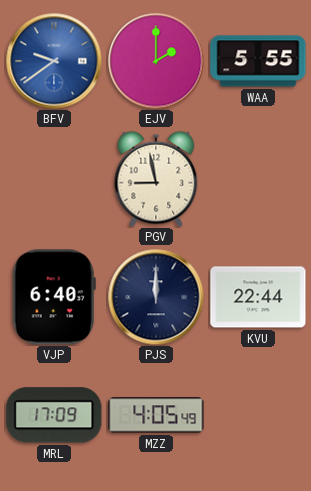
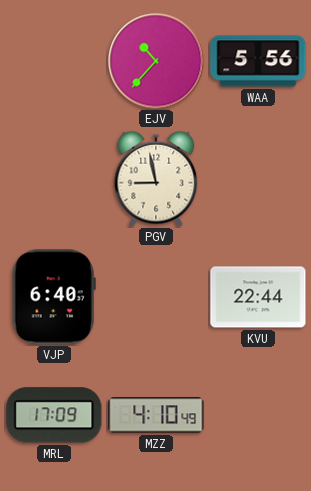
BFV: 9:39 -> none (54, 61)
EJV: 2:00 -> 10:37 (156, 61)
WAA: 5:55 -> 5:56 (258, 61)
PJS: 12:00 -> none (156, 297)
MZZ: 4:05 -> 4:10 (156, 415)
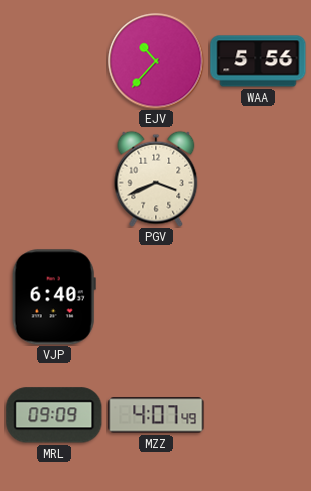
PGV: 8:58 -> 3:41 (156, 179)
KVU: 22:44 -> none (258, 297)
MRL: 17:09 -> 09:09 (54, 415)
MZZ: 4:10 -> 4:07 (156, 415)
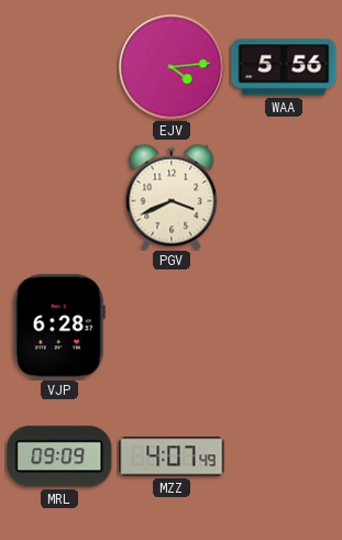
EJV: 10:37 -> 4:14 (172, 67)
VJP: 6:40 -> 6:28 (59, 327)
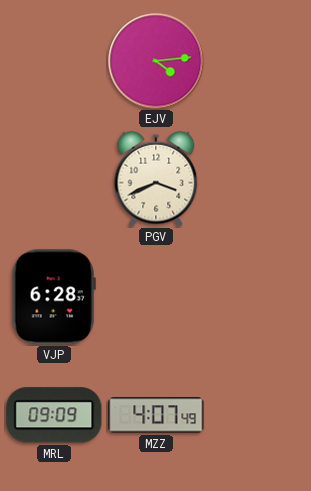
WAA: 5:56 -> none (284, 67)
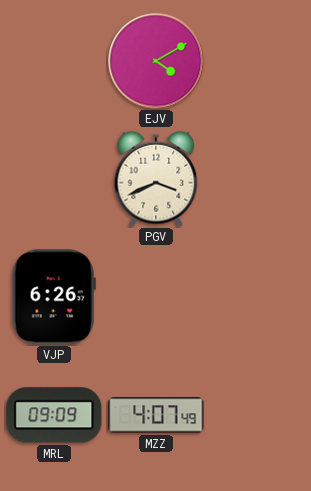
EJV: 4:14 -> 4:10 (156, 61)
VJP: 6:28 -> 6:26 (54, 297)
